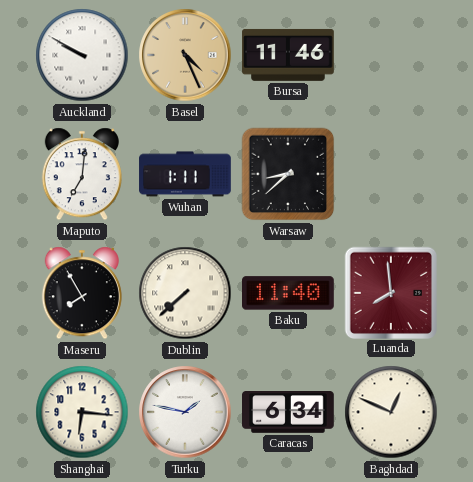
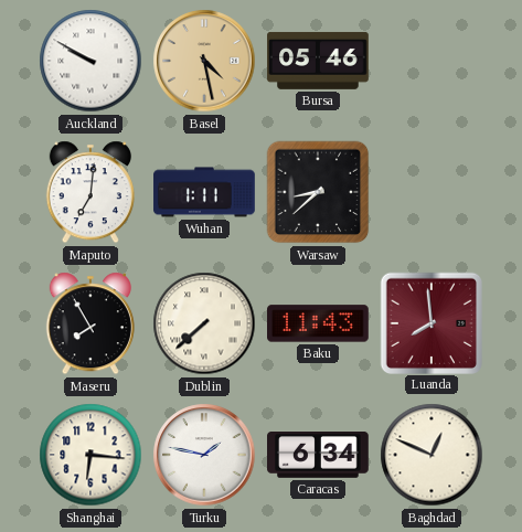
Basel: 4:26 -> 4:28 (204, 61)
Bursa: 11:46 -> 05:46 (318, 61)
Baku: 11:40 -> 11:43 (319, 323)
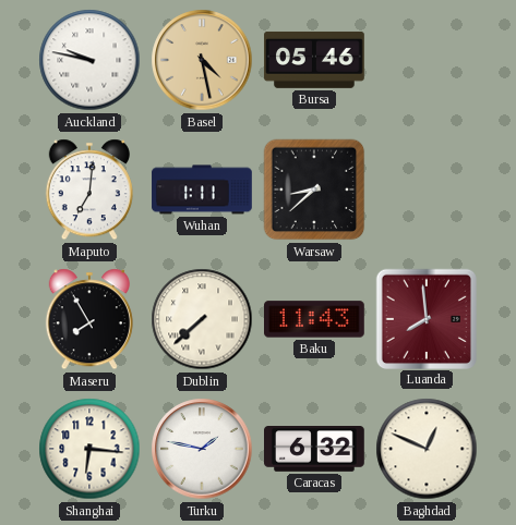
Auckland: 9:50 -> 9:47 (89, 60)
Caracas: 6:34 -> 6:32 (315, 450)
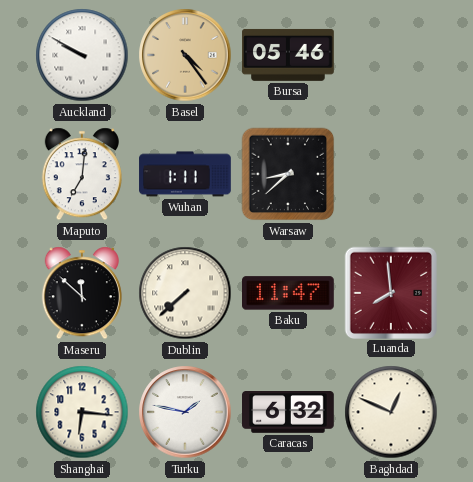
Auckland: 9:47 -> 9:50 (82, 55)
Basel: 4:28 -> 4:24 (185, 55)
Maseru: 7:55 -> 11:52 (82, 293)
Baku: 11:43 -> 11:47 (289, 293)
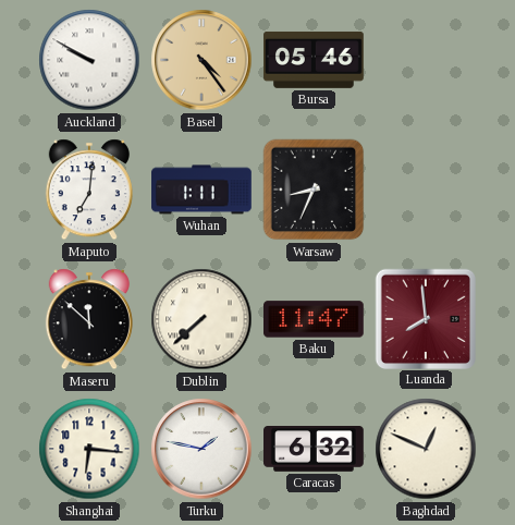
Warsaw: 8:38 -> 8:34 (314, 190)
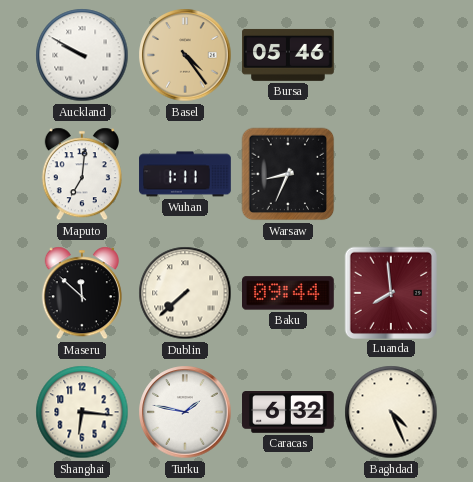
Baku: 11:47 -> 09:44 (289, 293)
Baghdad: 12:49 -> 4:26 (391, 412)
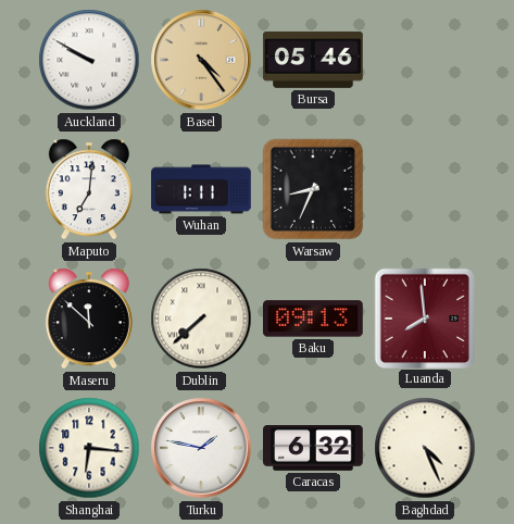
Baku: 09:44 -> 09:13 (314, 319)
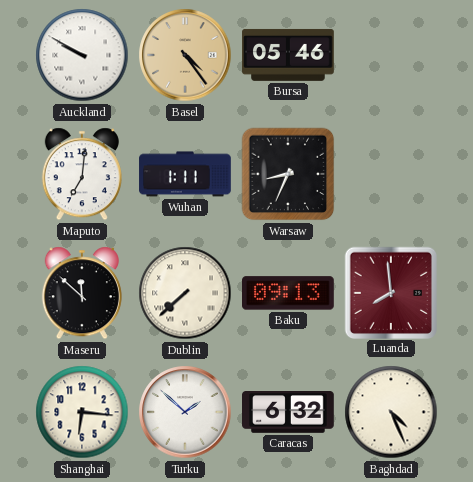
Turku: 1:47 -> 1:52 (185, 412)
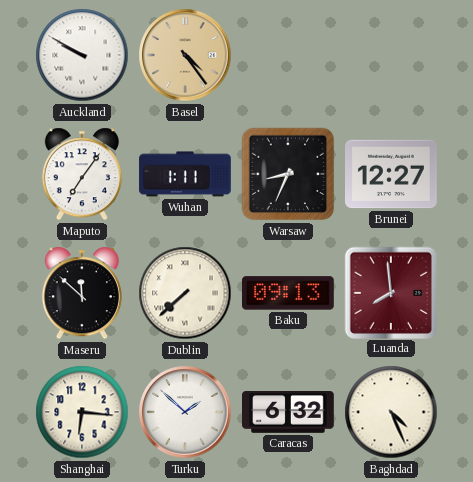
Bursa: 05:46 -> none (288, 55)
Maputo: 7:01 -> 7:06 (82, 174)
Brunei: none -> 12:27 (392, 174)
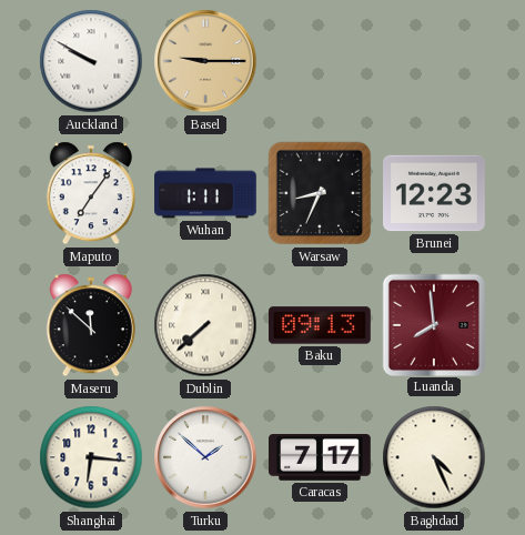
Basel: 4:24 -> 9:15 (205, 61)
Brunei: 12:27 -> 12:23 (435, 193)
Caracas: 6:32 -> 7:17 (321, 458)
